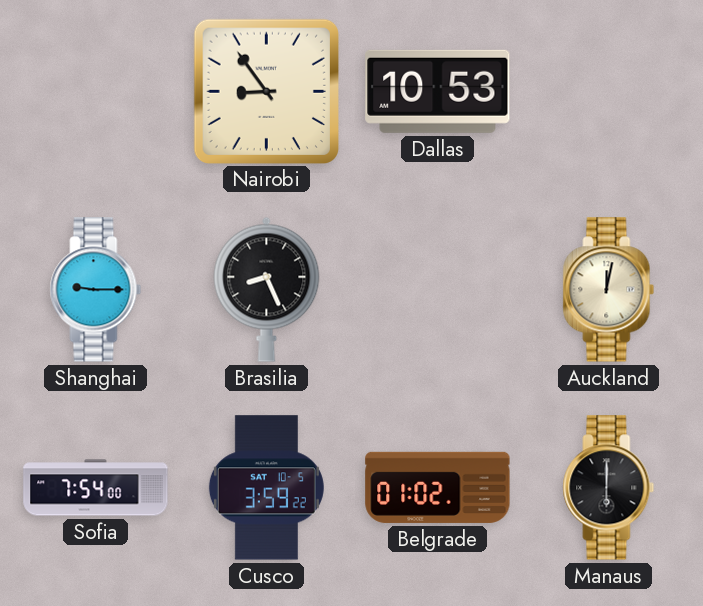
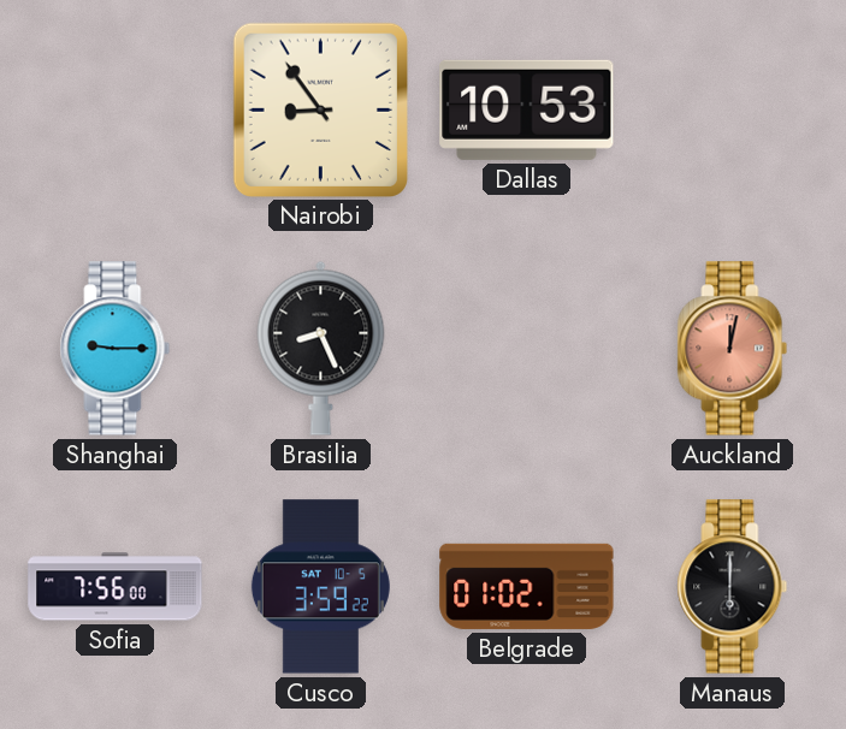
Auckland dial: cream -> salmon (733, 349)
Sofia: 7:54 -> 7:56 (116, 587)
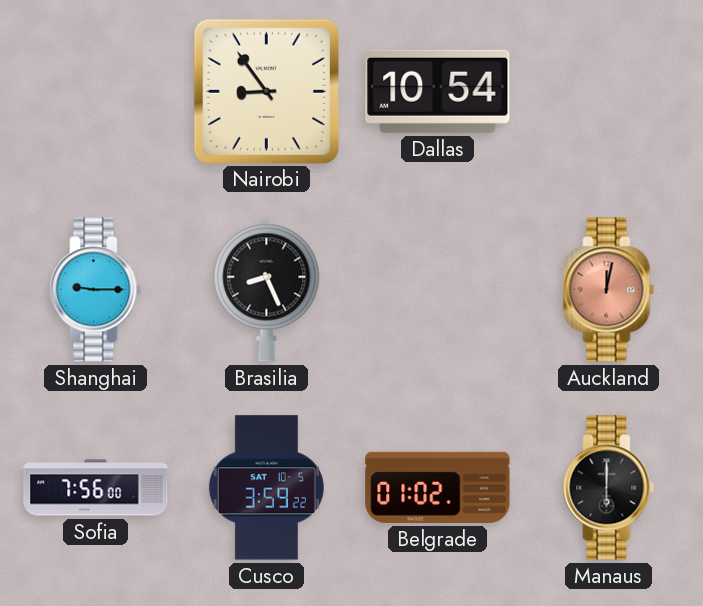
Dallas: 10:53 -> 10:54 (438, 91)
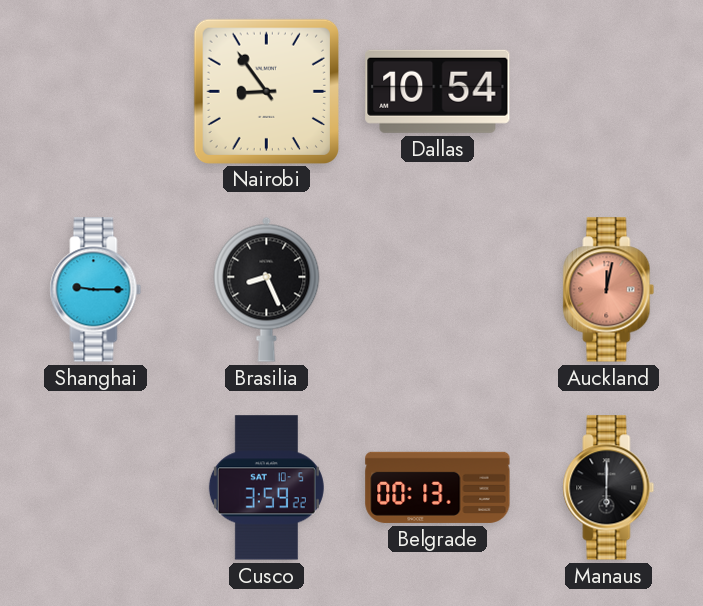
Sofia: 7:56 -> none (96, 488)
Belgrade: 01:02 -> 00:13 (438, 487)
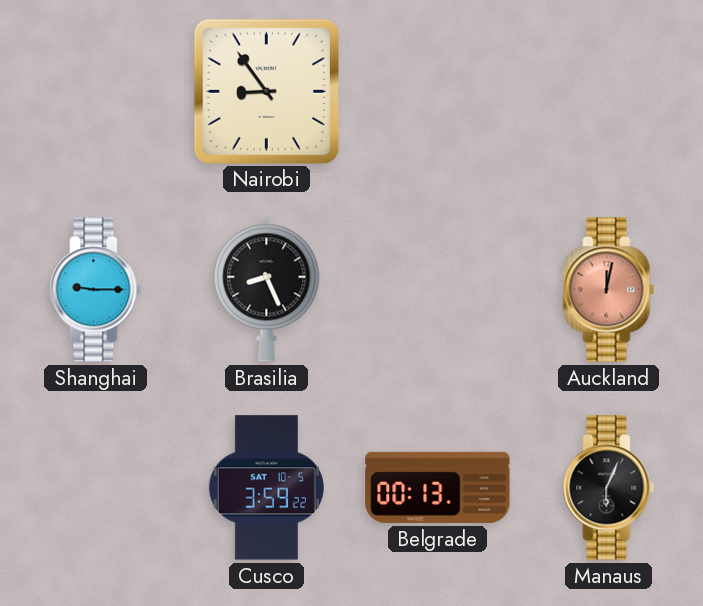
Dallas: 10:54 -> none (438, 91)
Manaus: 6:00 -> 6:04 (609, 488)
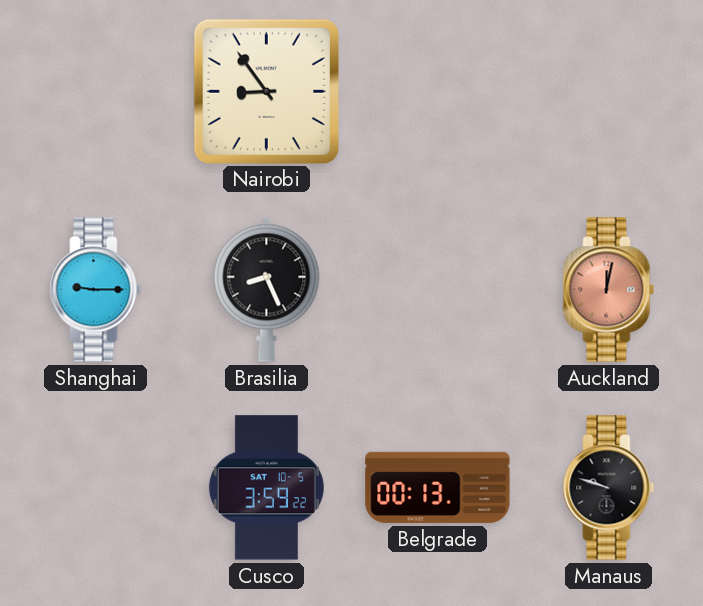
Manaus: 6:04 -> 9:48 (609, 488)
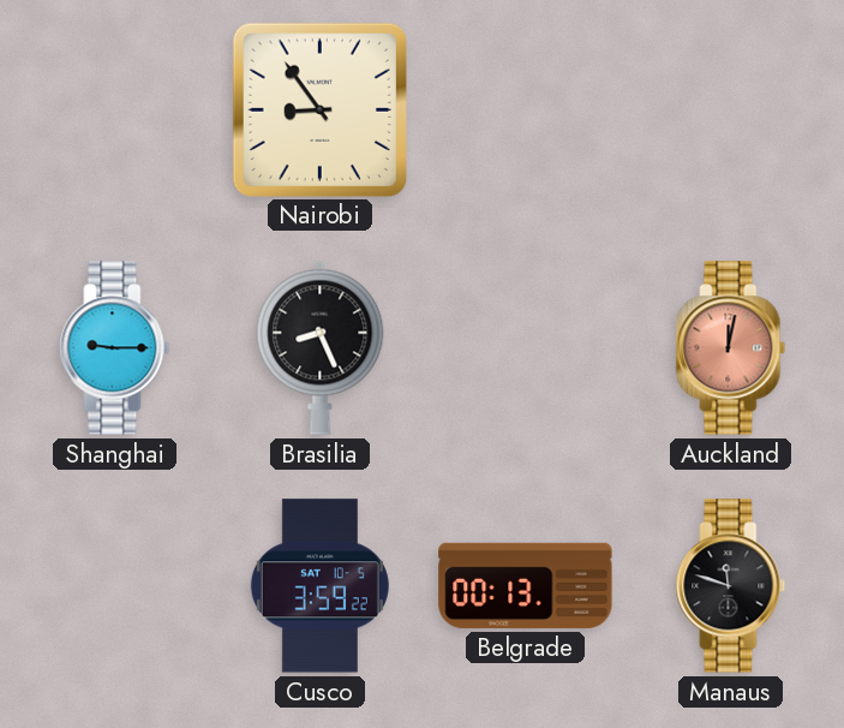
Manaus: 9:48 -> 11:48 (731, 586)
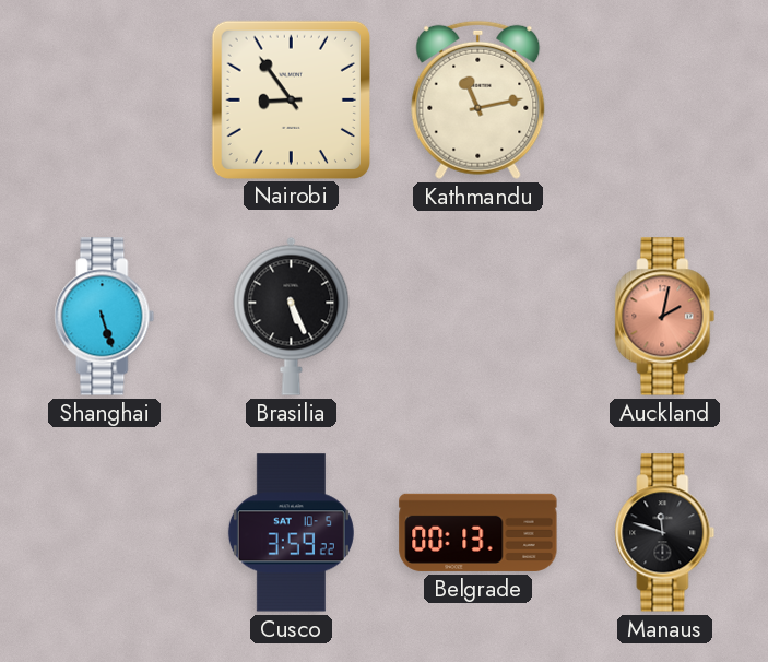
Kathmandu: none -> 11:13 (478, 99)
Shanghai: 9:15 -> 5:27 (105, 317)
Brasilia: 8:26 -> 5:26 (292, 316)
Auckland: 12:02 -> 2:02 (665, 317)
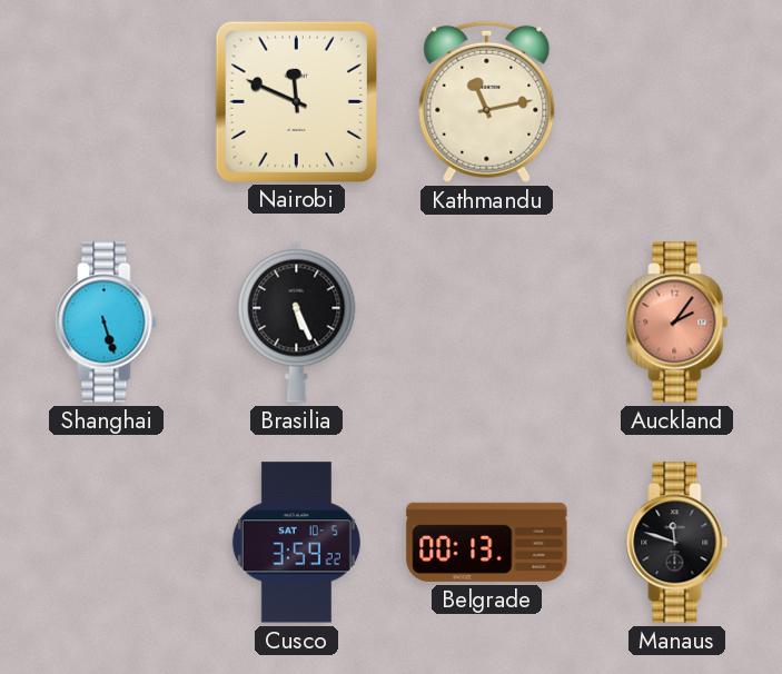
Nairobi: 8:54 -> 11:49 (296, 101)
Auckland: 2:02 -> 2:06 (677, 323)
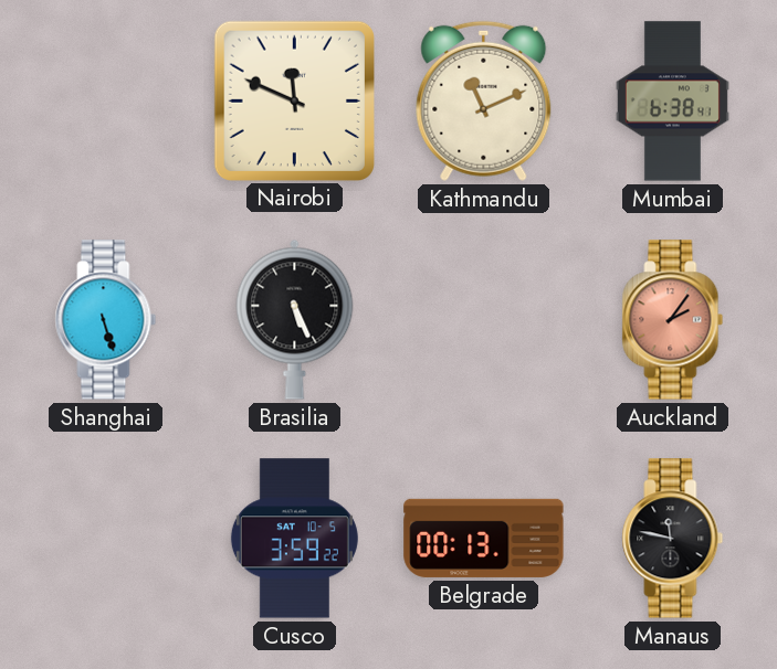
Kathmandu: 11:13 -> 11:11 (484, 100)
Mumbai: none -> 6:38 (672, 102)
Manaus: 11:48 -> 11:47 (673, 539)
